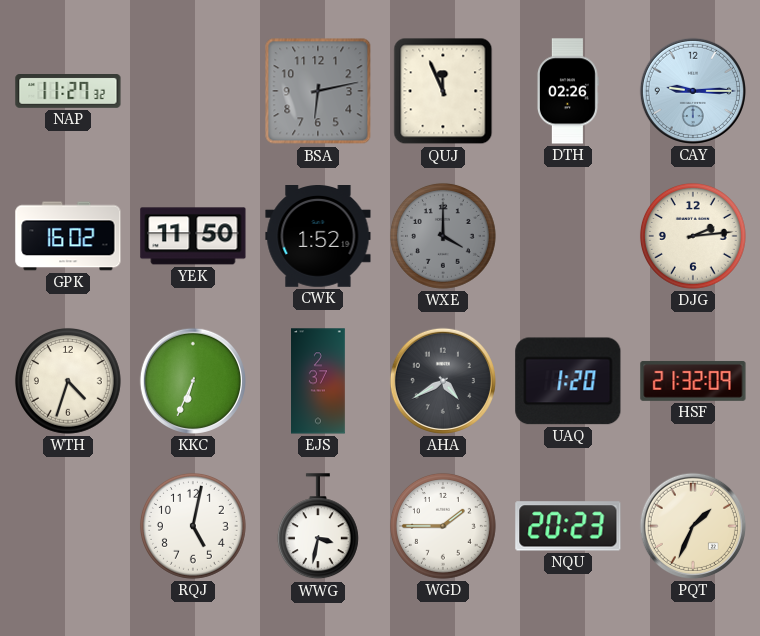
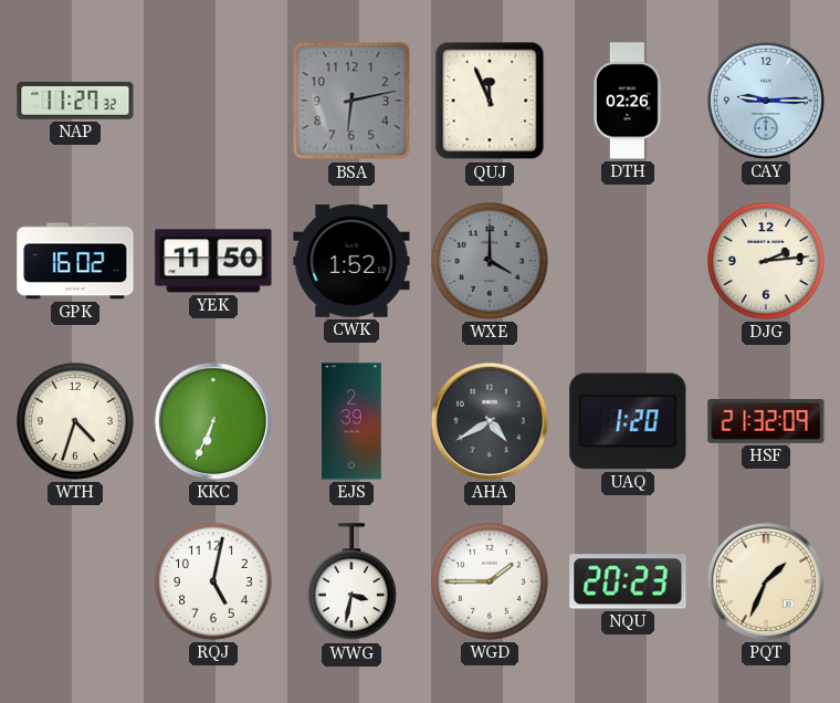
EJS: 2:37 -> 2:39 (353, 421)
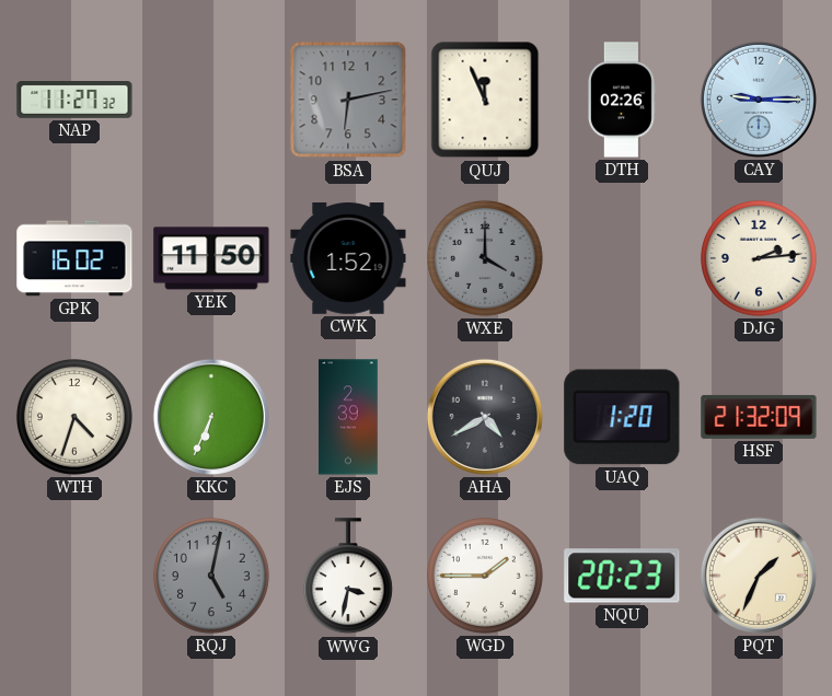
RQJ dial: white -> grey (211, 576)
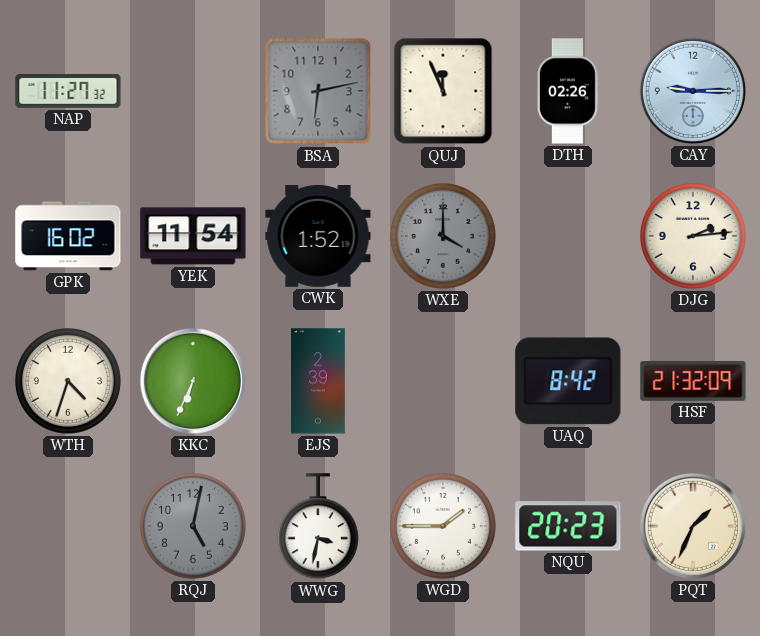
YEK: 11:50 -> 11:54 (193, 236)
AHA: 4:40 -> none (485, 417)
UAQ: 1:20 -> 8:42 (568, 381)
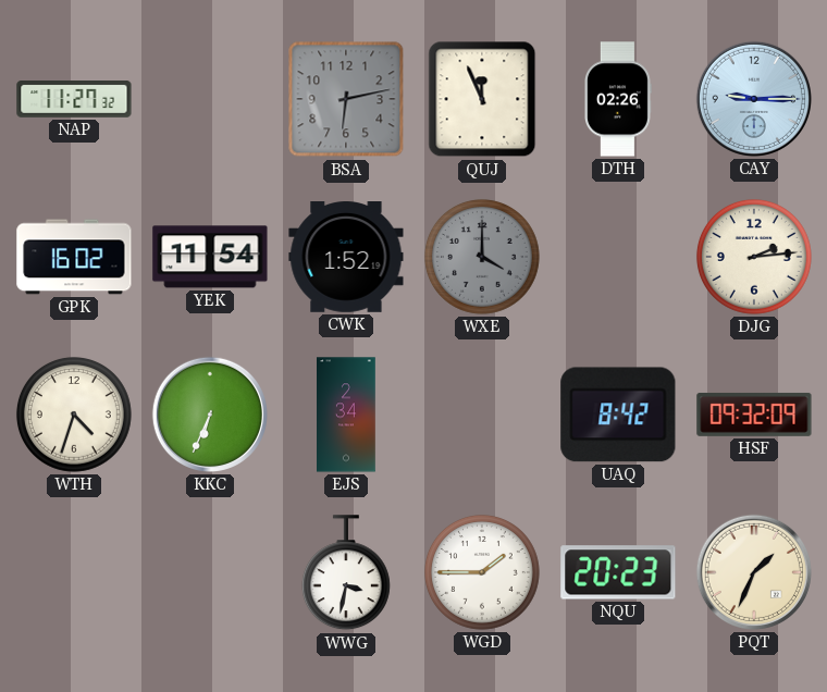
EJS: 2:39 -> 2:34 (347, 415)
HSF: 21:32 -> 09:32 (754, 415)
RQJ: 5:02 -> none (193, 526)
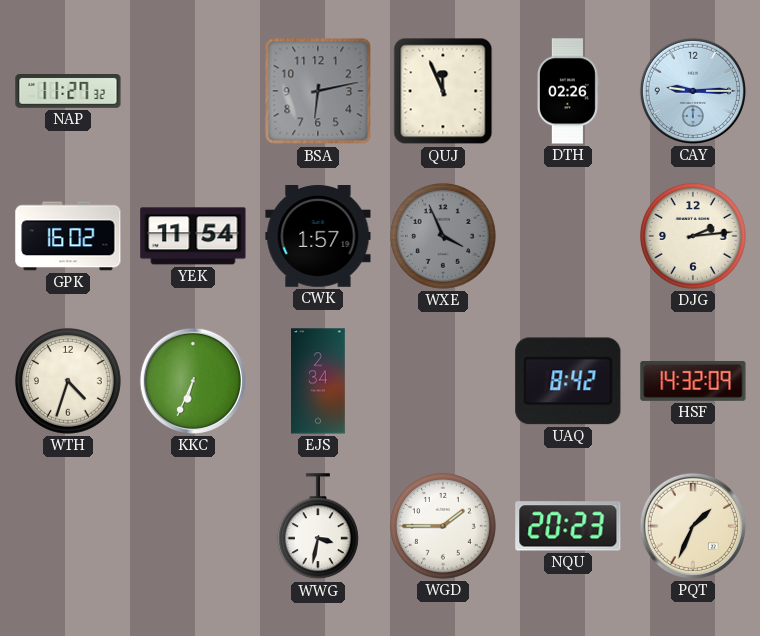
CWK: 1:52 -> 1:57 (318, 237)
WXE: 4:00 -> 3:56 (443, 236)
HSF: 09:32 -> 14:32 (693, 381)
